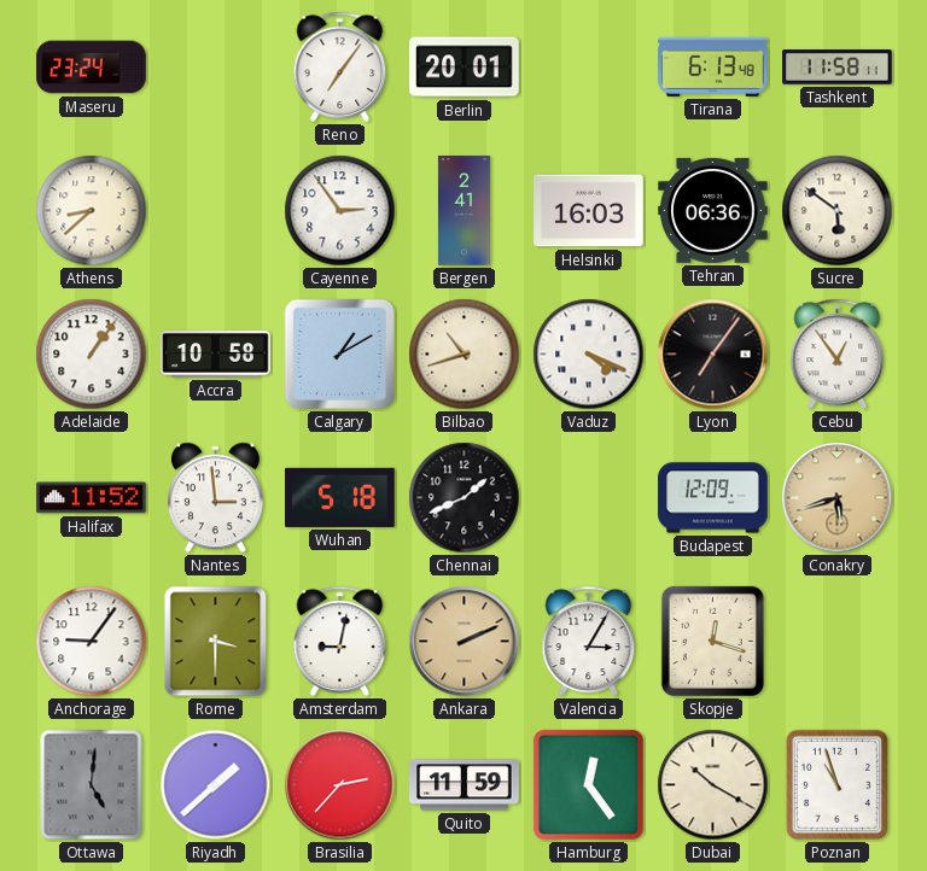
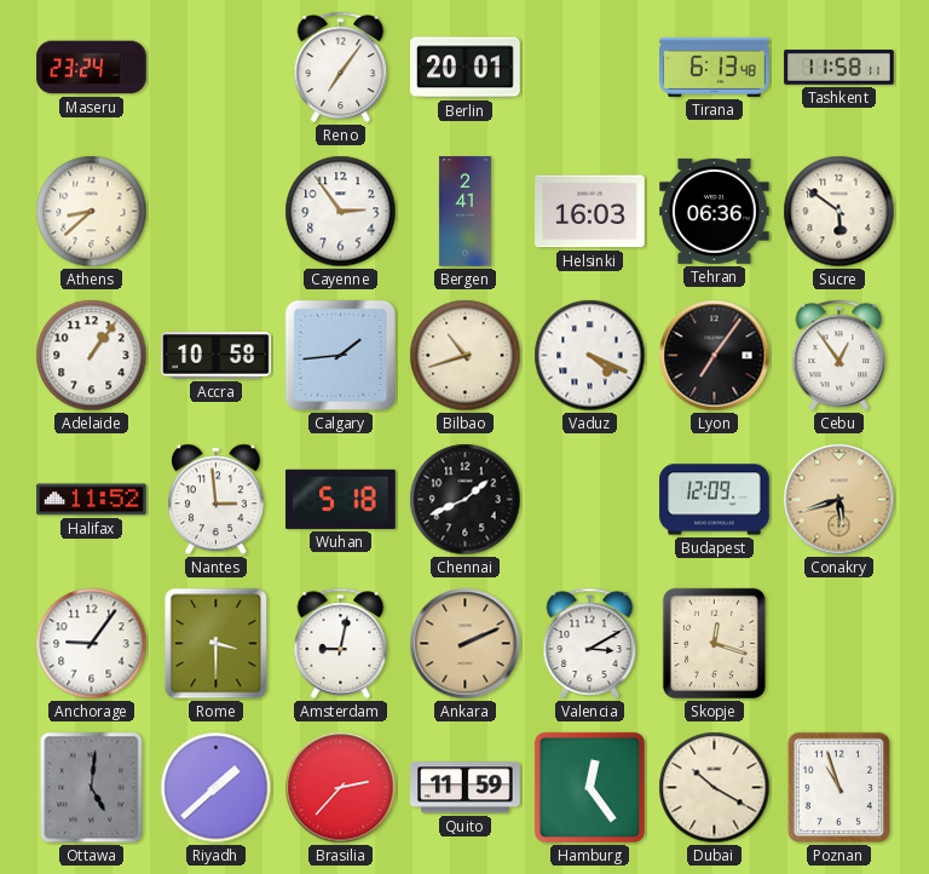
Calgary: 1:10 -> 1:44 (340, 355)
Valencia: 3:05 -> 3:10 (590, 643)
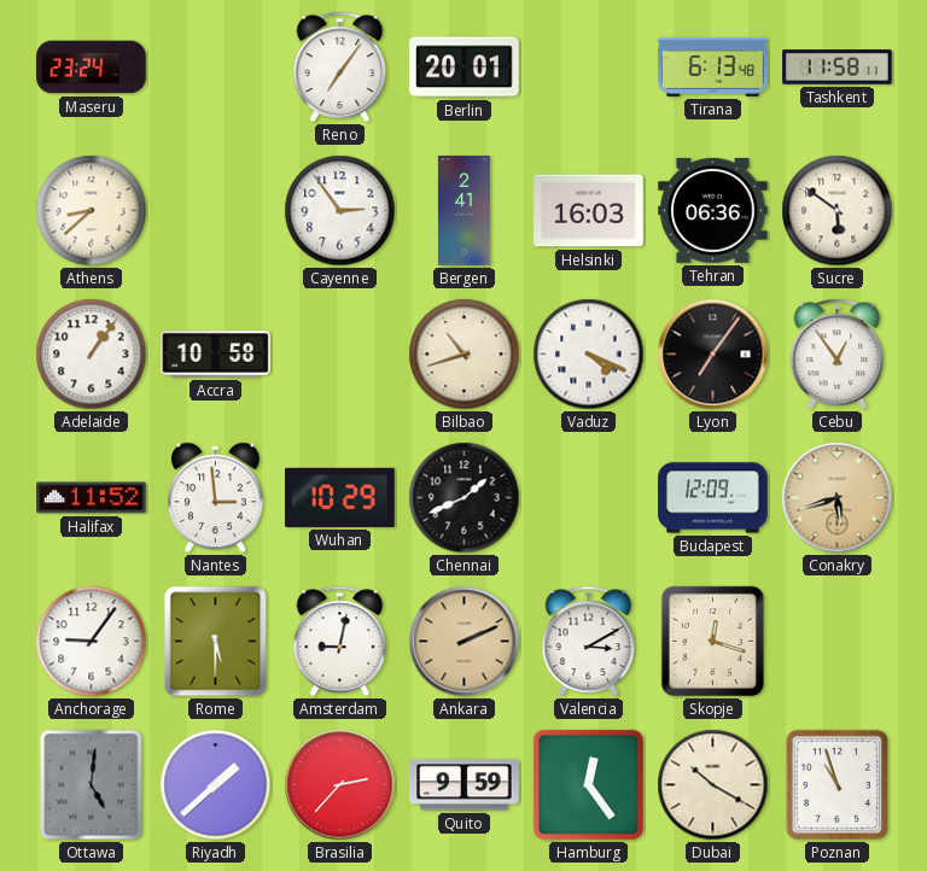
Calgary: 1:44 -> none (340, 355)
Wuhan: 5:18 -> 10:29 (340, 497)
Rome: 3:30 -> 5:30 (216, 642)
Quito: 11:59 -> 9:59 (465, 785)
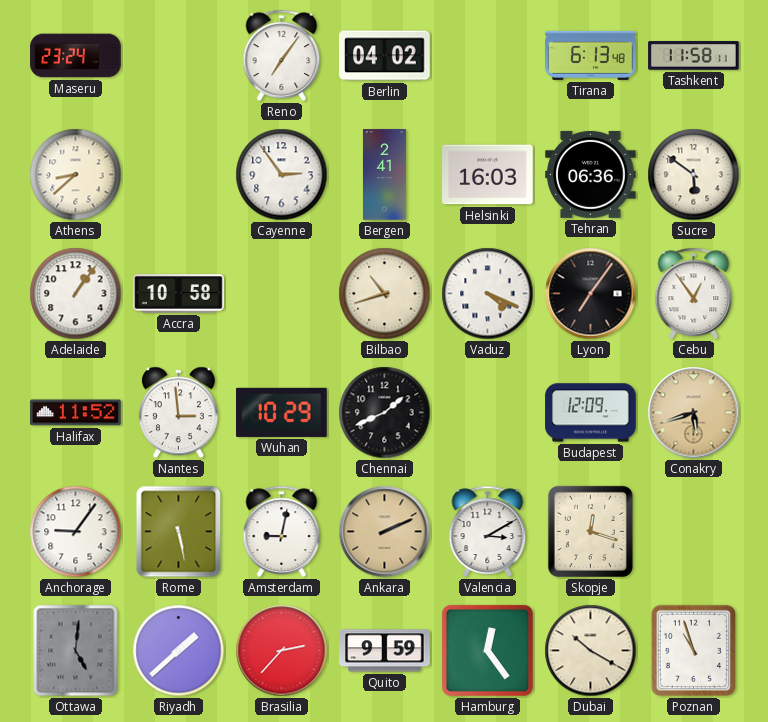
Berlin: 20:01 -> 04:02 (385, 56)
Rome: 5:30 -> 5:28 (179, 532)
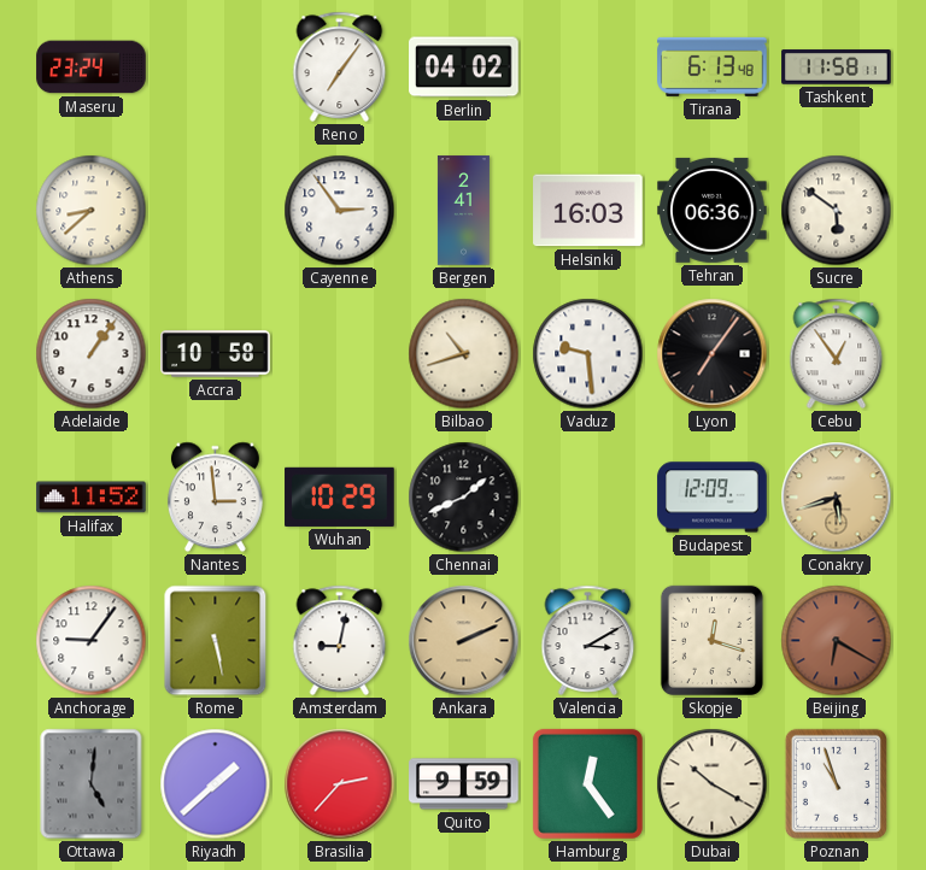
Vaduz: 4:19 -> 9:29 (588, 354)
Beijing: none -> 6:20 (837, 641)
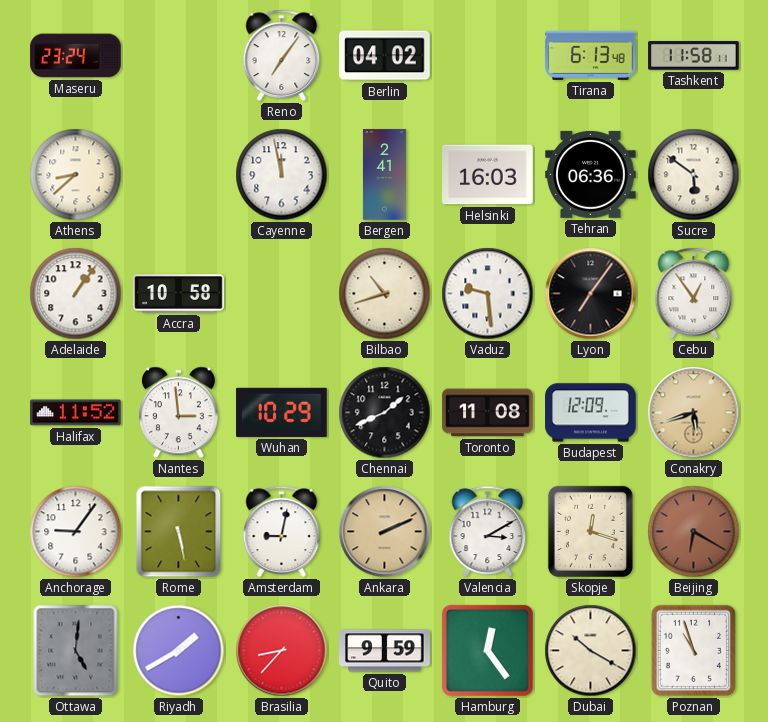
Cayenne: 2:54 -> 11:58 (282, 175)
Toronto: none -> 11:08 (488, 413)
Riyadh: 1:38 -> 1:40 (179, 651)
Brasilia: 2:37 -> 8:37 (282, 651)
